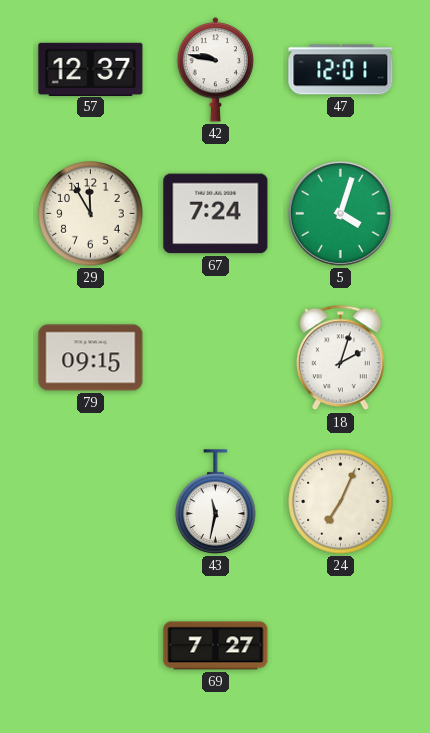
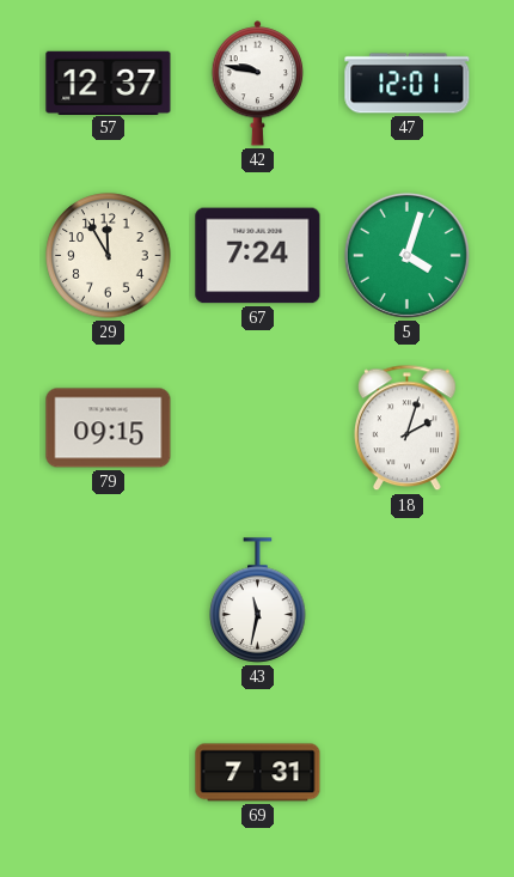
24: 7:04 -> none (341, 502)
69: 7:27 -> 7:31 (258, 773)
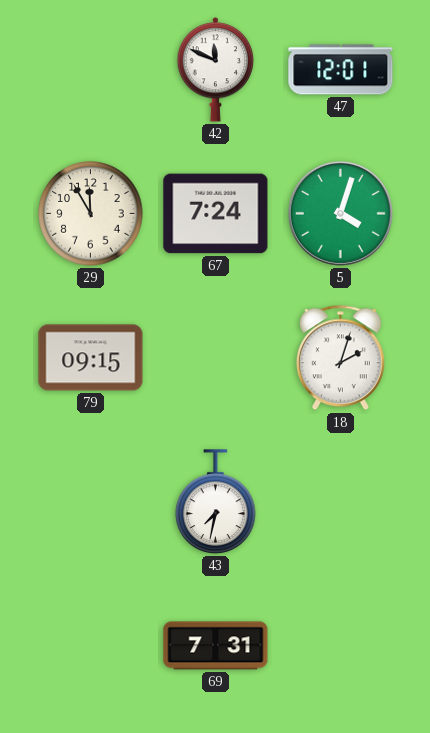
57: 12:37 -> none (109, 83)
42: 9:47 -> 11:49 (216, 70)
43: 11:32 -> 7:32 (216, 502)
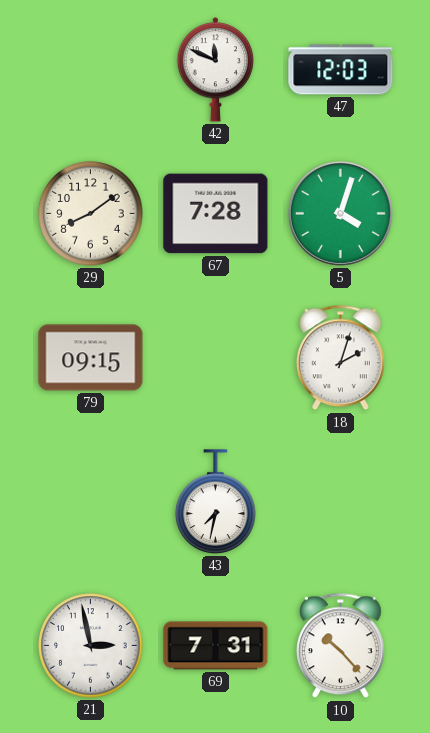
47: 12:01 -> 12:03 (341, 70)
29: 11:55 -> 8:09 (91, 214)
67: 7:24 -> 7:28 (216, 214)
21: none -> 2:58 (91, 646)
10: none -> 10:23 (341, 646)
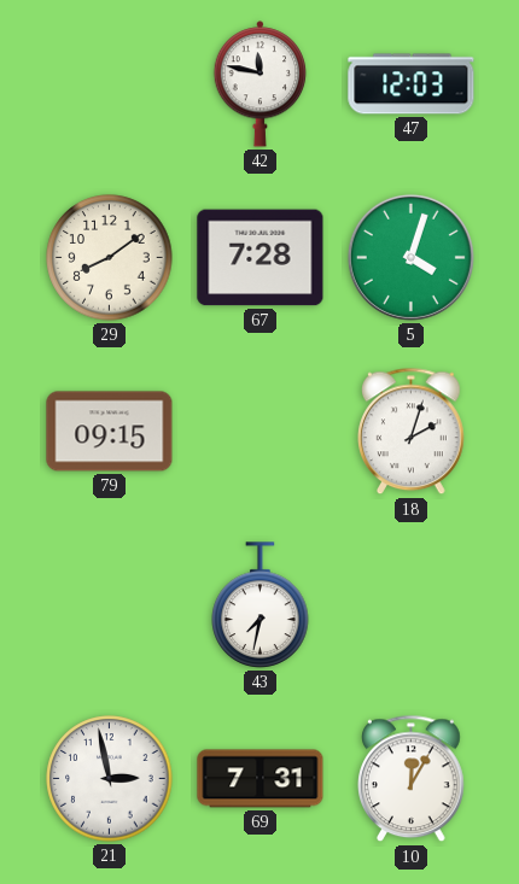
42: 11:49 -> 11:47 (261, 84)
10: 10:23 -> 12:05 (412, 779)
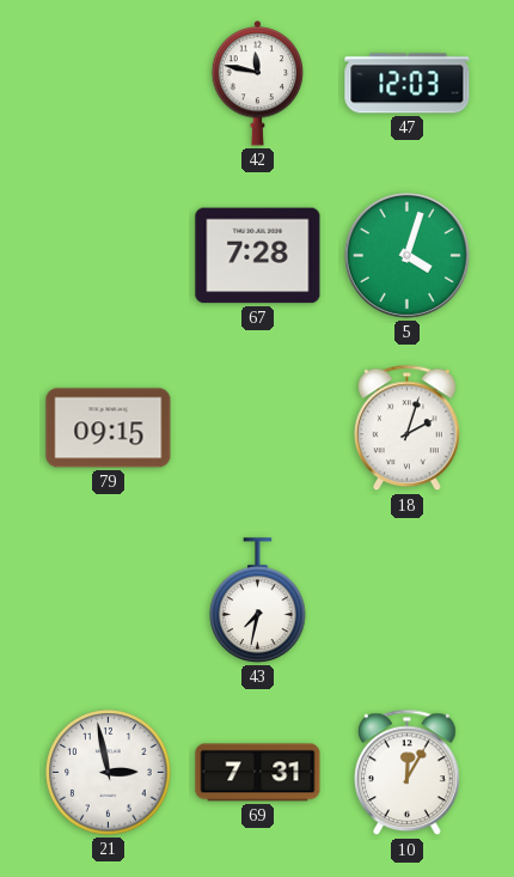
29: 8:09 -> none (110, 258)
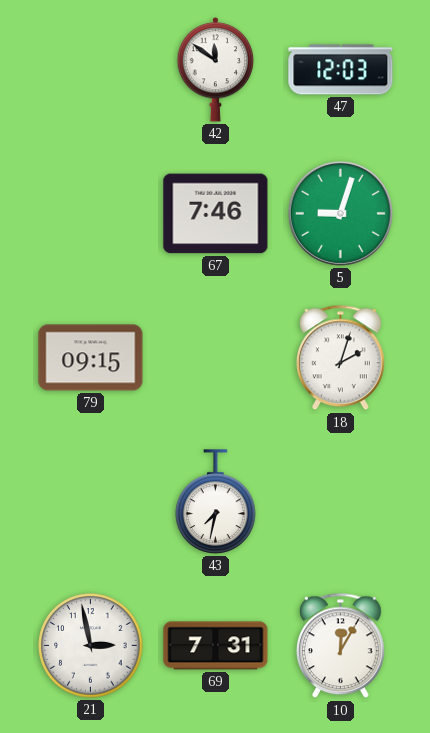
42: 11:47 -> 11:51 (216, 70)
67: 7:28 -> 7:46 (216, 214)
5: 4:03 -> 9:03 (340, 213)
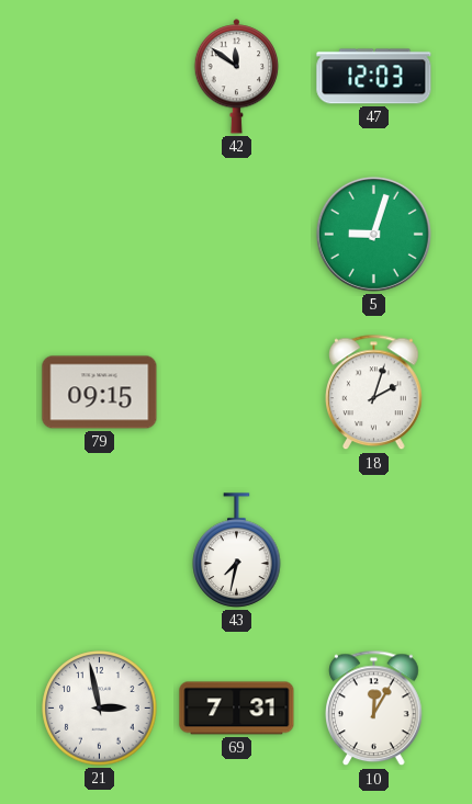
67: 7:46 -> none (216, 214)
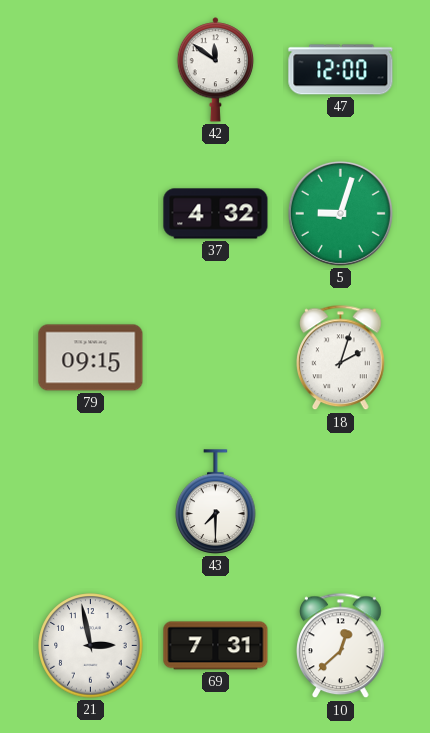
47: 12:03 -> 12:00 (341, 70)
37: none -> 4:32 (216, 214)
43: 7:32 -> 7:30 (216, 502)
10: 12:05 -> 12:38 (341, 646)
